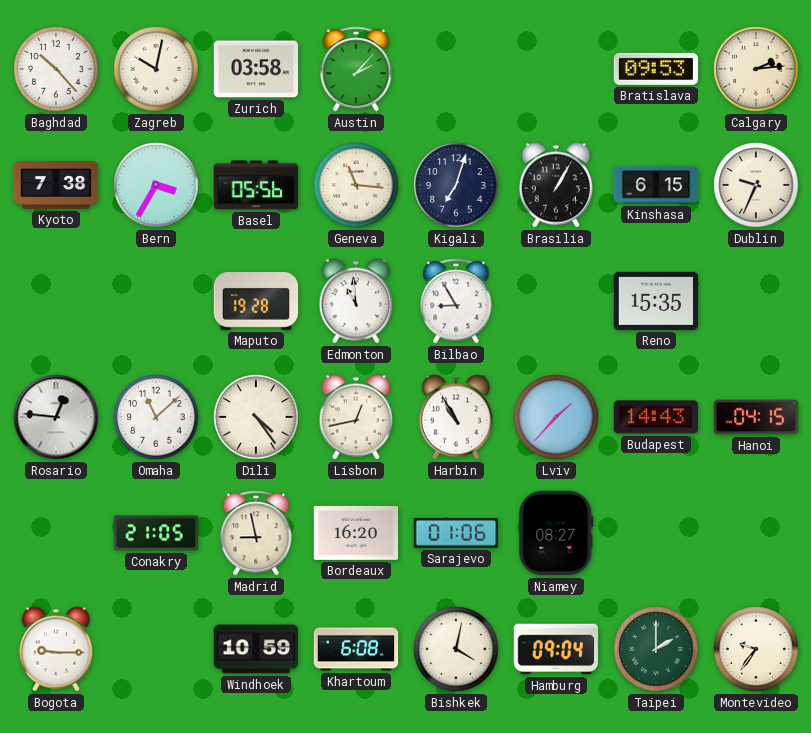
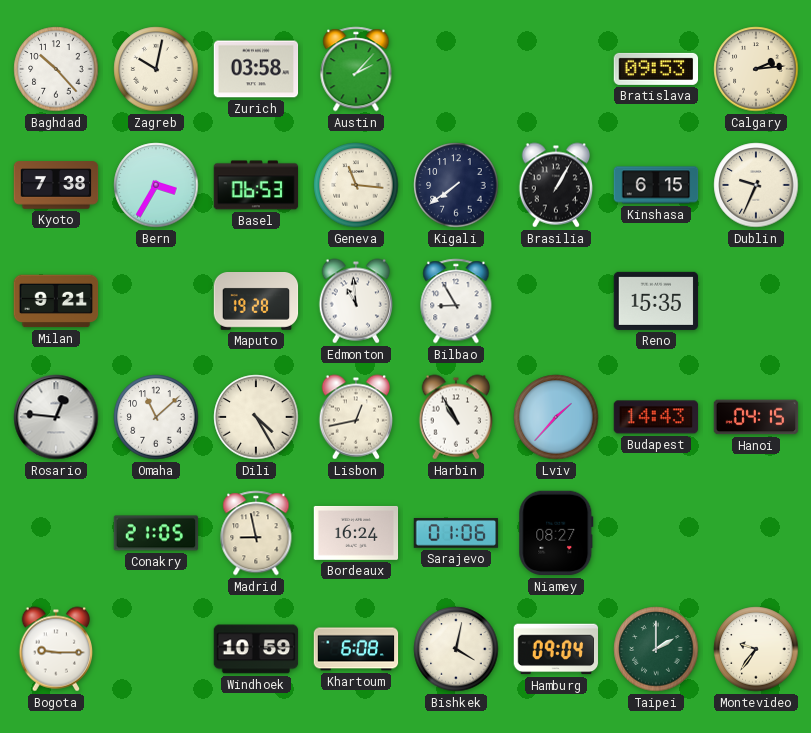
Basel: 05:56 -> 06:53 (256, 185)
Kigali: 7:03 -> 7:39 (456, 185)
Milan: none -> 9:21 (56, 301)
Dili: 4:24 -> 4:25 (256, 417)
Bordeaux: 16:20 -> 16:24 (356, 533)
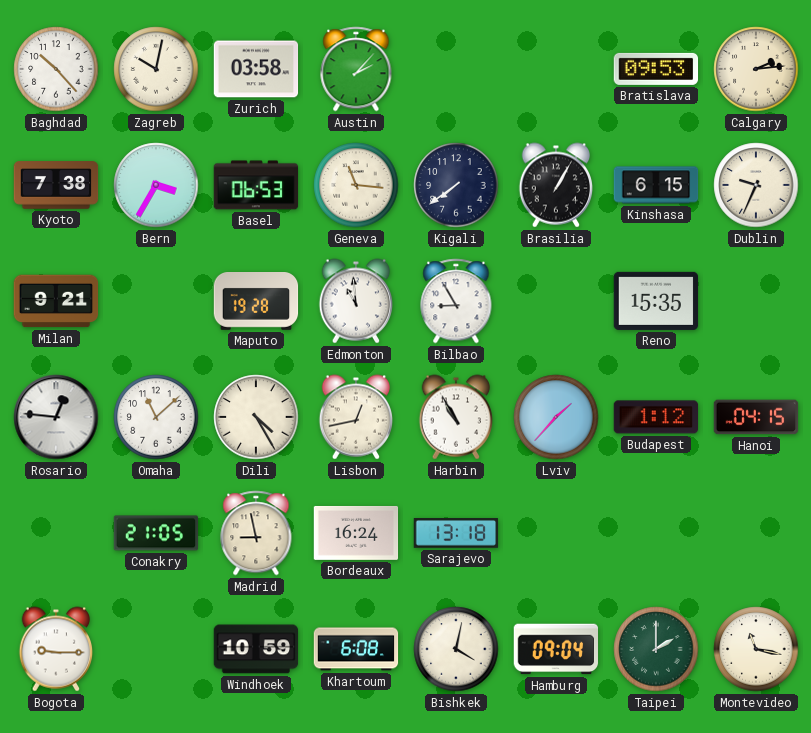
Budapest: 14:43 -> 1:12 (656, 417)
Sarajevo: 01:06 -> 13:18 (456, 533)
Niamey: 08:27 -> none (556, 533)
Montevideo: 9:36 -> 11:17 (756, 649)
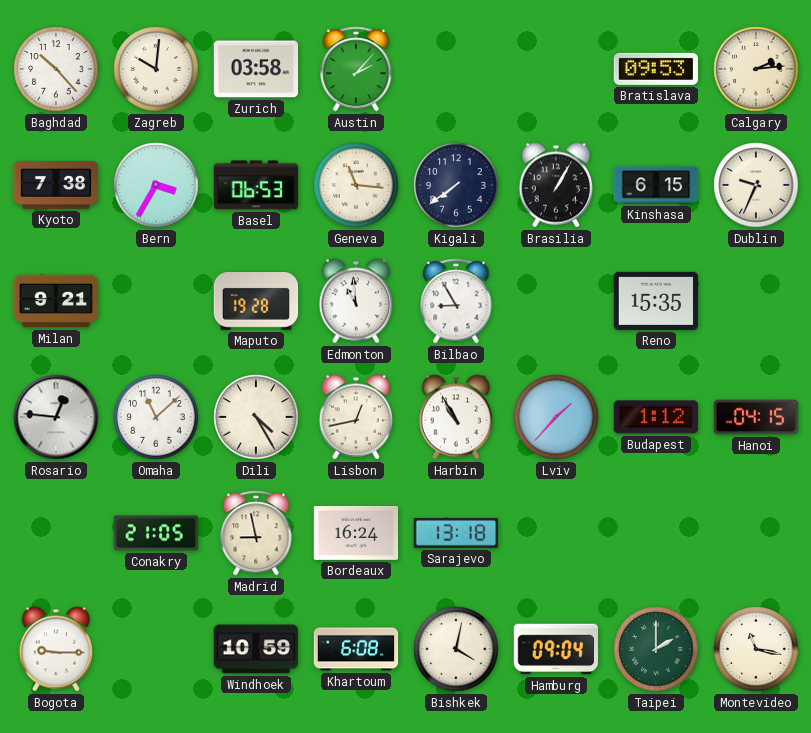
Zagreb: 10:02 -> 10:01 (156, 69)
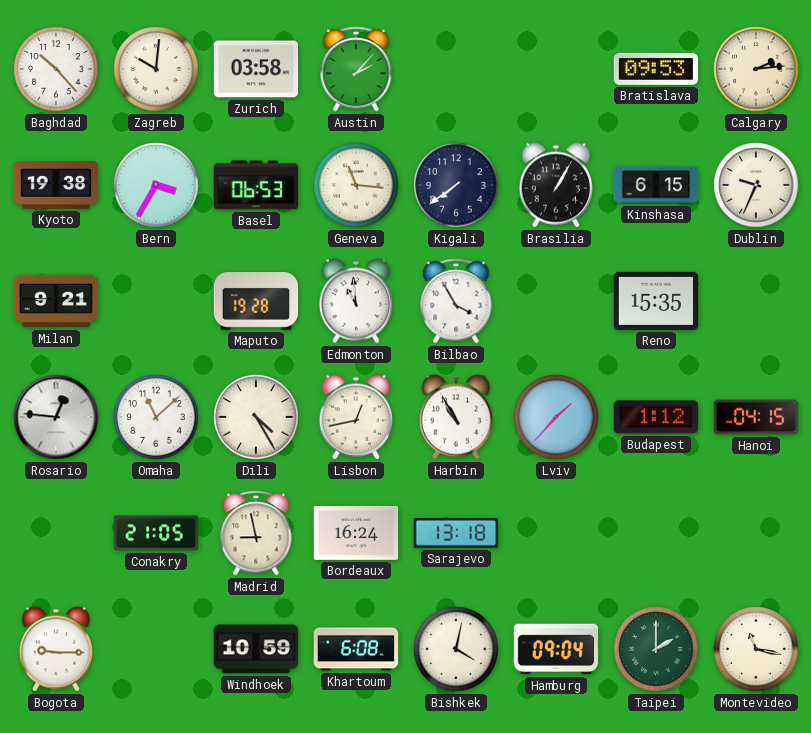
Kyoto: 7:38 -> 19:38 (56, 185)
Bilbao: 8:55 -> 3:55 (456, 301)
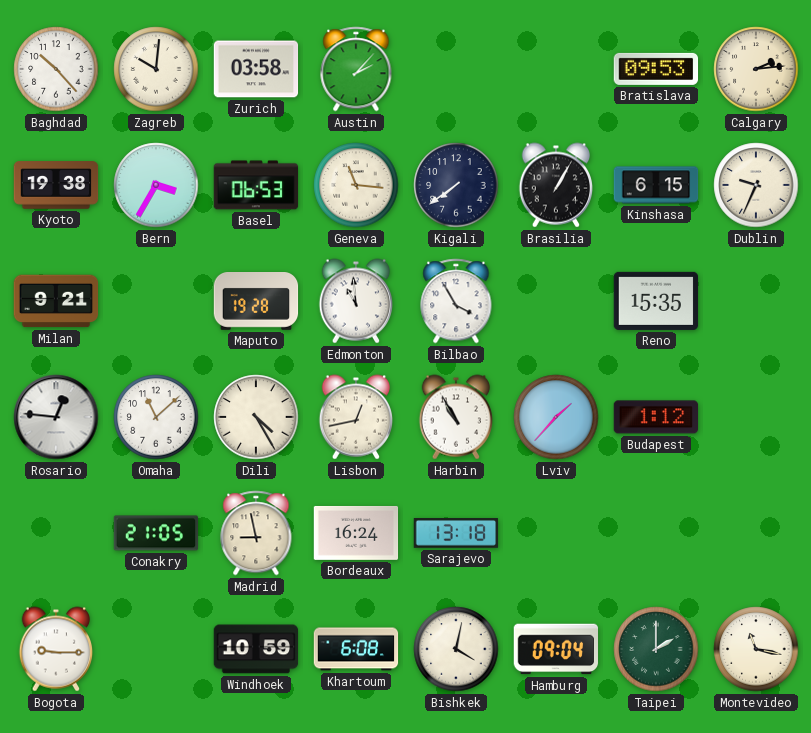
Hanoi: 04:15 -> none (756, 417)
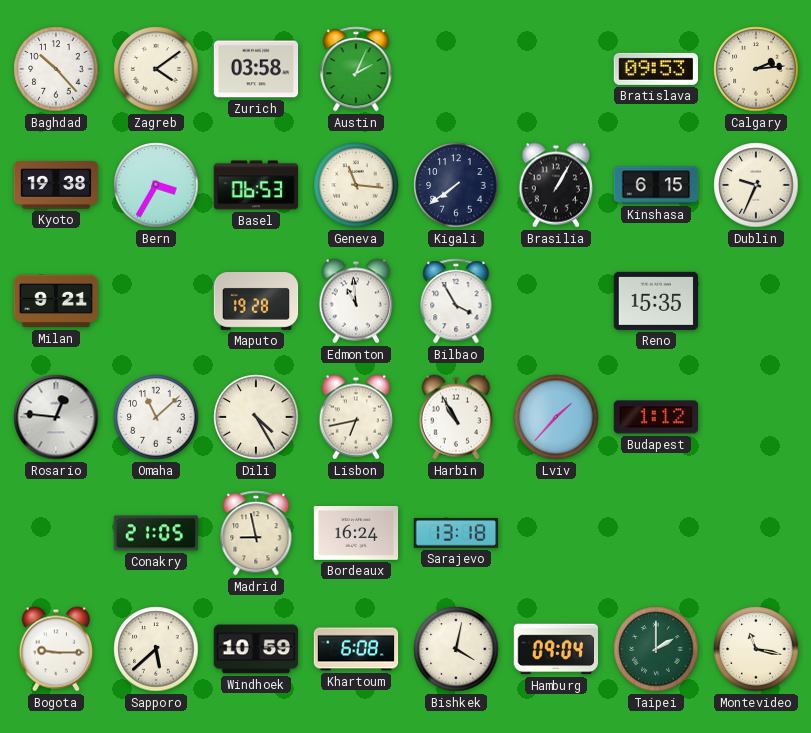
Zagreb: 10:01 -> 4:09 (156, 69)
Austin: 2:07 -> 2:04 (356, 69)
Lisbon: 12:43 -> 6:43 (355, 417)
Sapporo: none -> 5:38 (156, 649)
